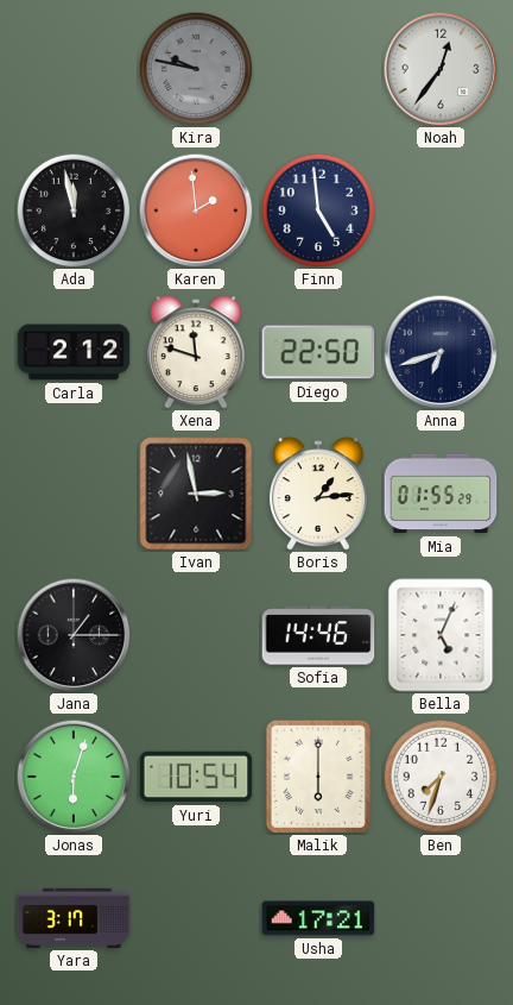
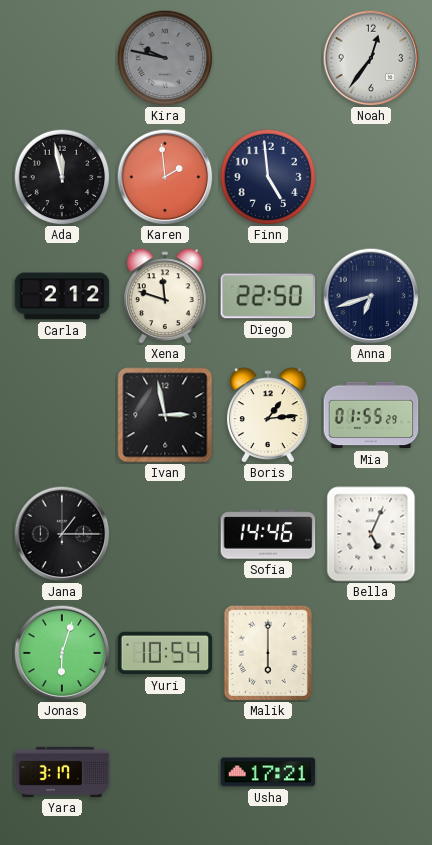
Ben: 7:33 -> none (441, 777)
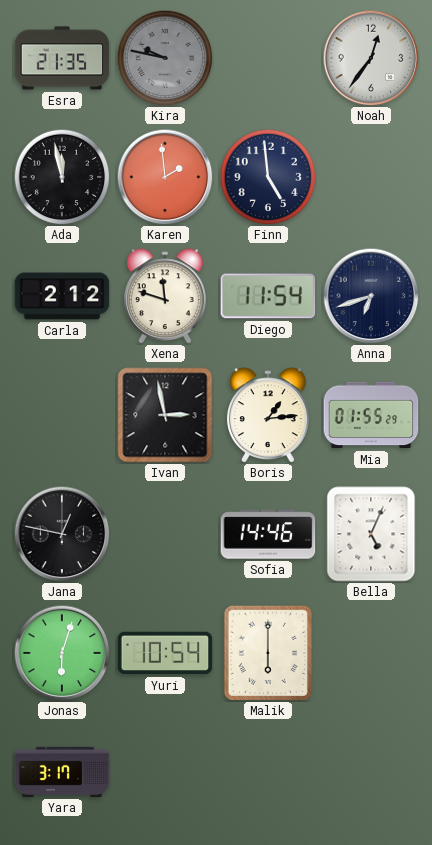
Esra: none -> 21:35 (62, 58)
Diego: 22:50 -> 11:54 (268, 296)
Jana: 1:15 -> 12:47 (62, 534)
Usha: 17:21 -> none (268, 772)
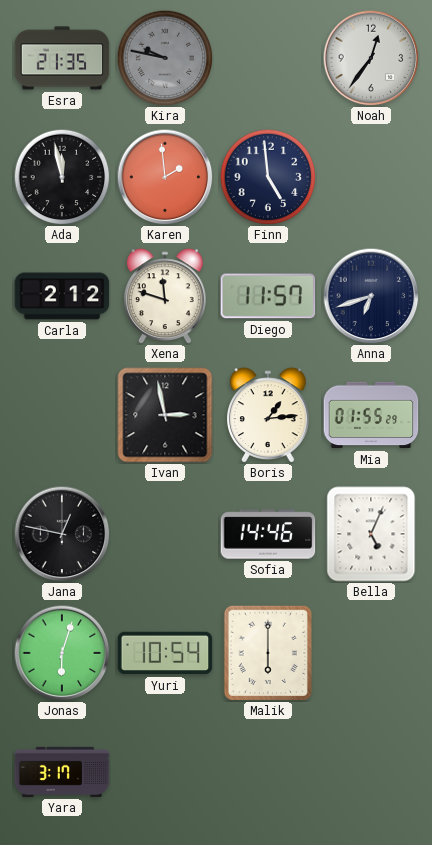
Diego: 11:54 -> 11:57 (268, 296)
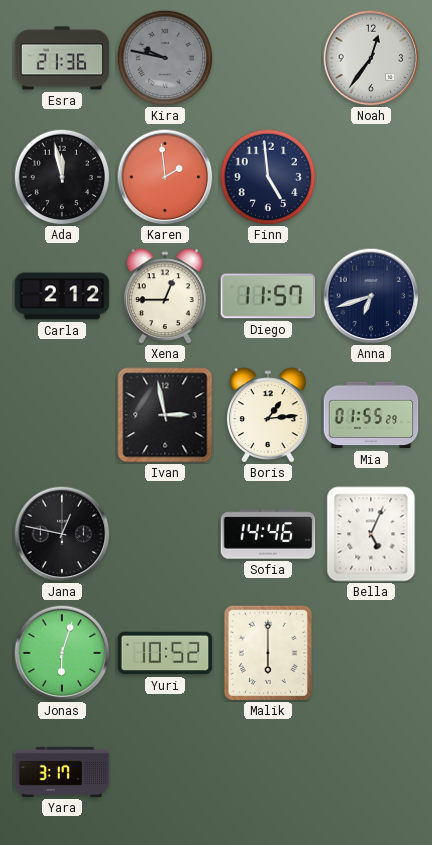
Esra: 21:35 -> 21:36 (62, 58)
Xena: 11:48 -> 12:45 (166, 296)
Yuri: 10:54 -> 10:52 (165, 653)
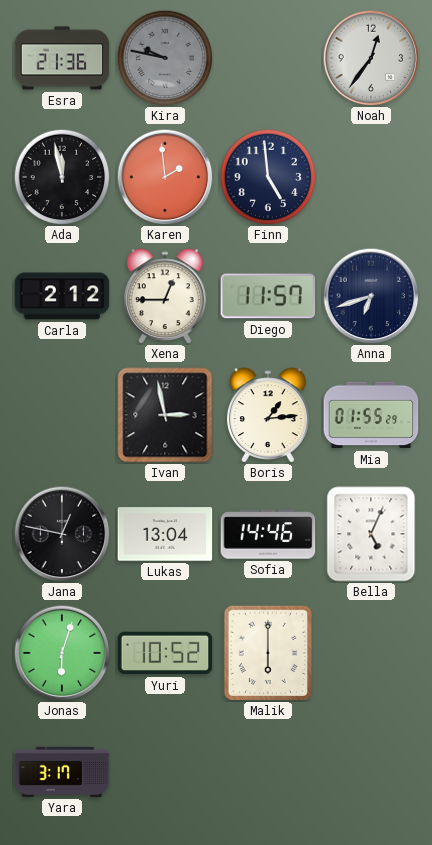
Lukas: none -> 13:04 (165, 534)
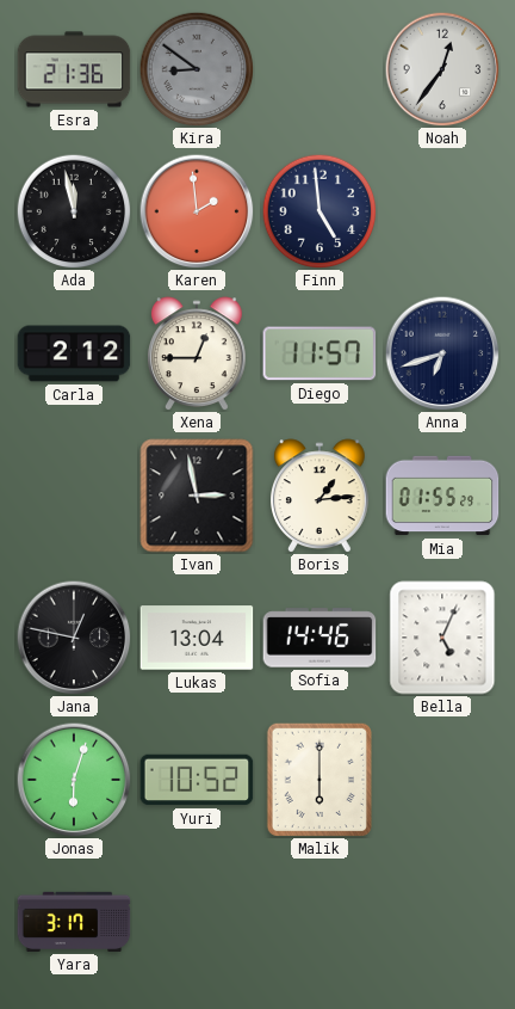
Kira: 9:47 -> 8:51 (197, 69)
